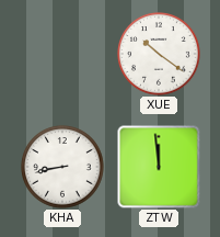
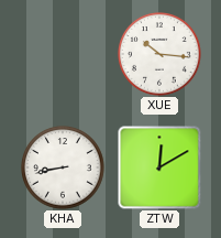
XUE: 10:21 -> 10:16 (161, 55)
ZTW: 11:59 -> 12:10 (159, 167)
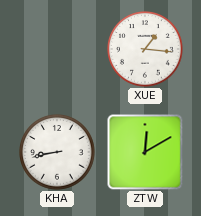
XUE: 10:16 -> 1:16 (146, 50)
